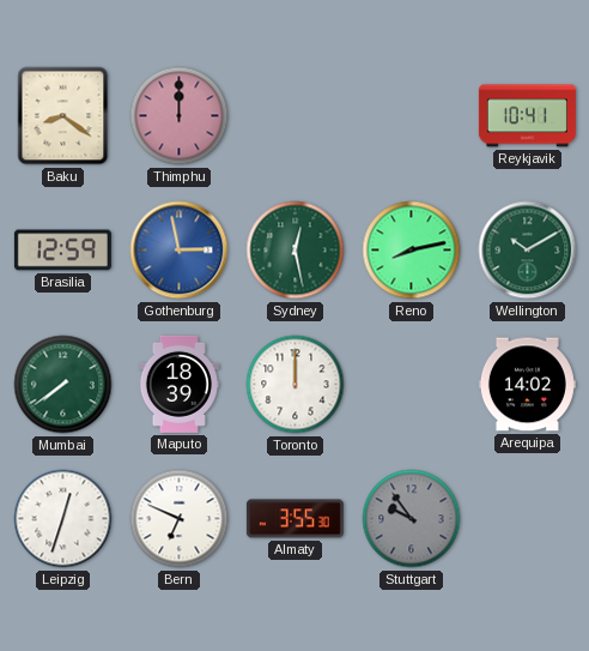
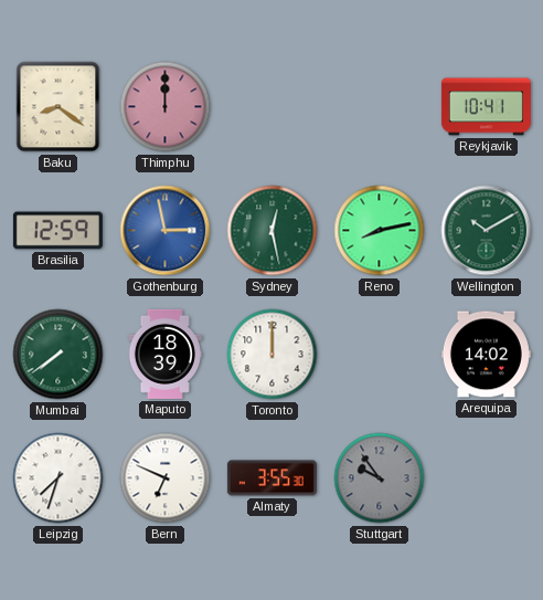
Leipzig: 12:33 -> 7:33 (58, 478)
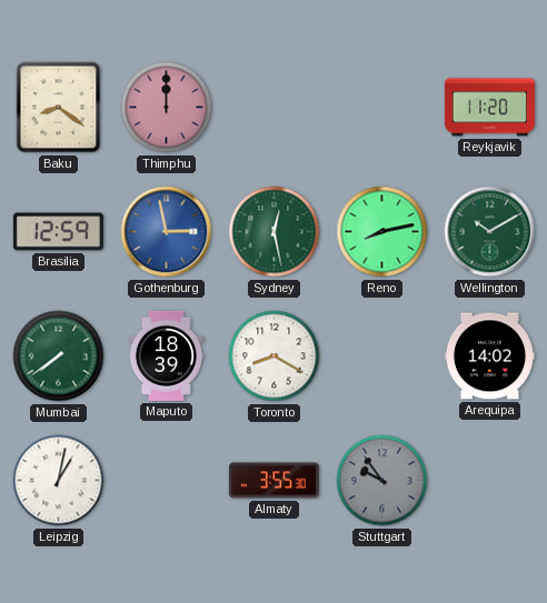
Reykjavik: 10:41 -> 11:20 (489, 108)
Toronto: 12:00 -> 8:20 (275, 356)
Leipzig: 7:33 -> 1:02 (59, 481)
Bern: 6:49 -> none (166, 478)
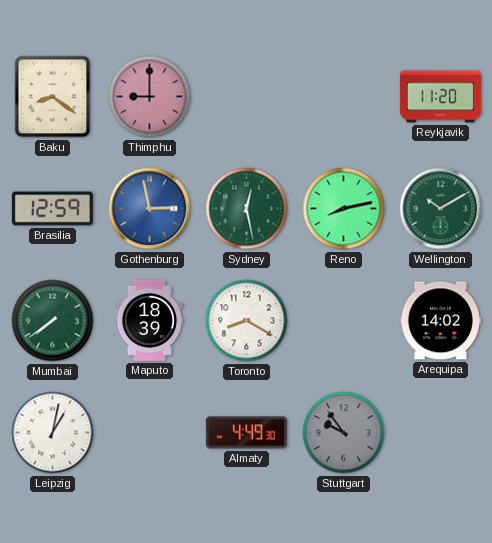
Thimphu: 12:00 -> 9:00 (150, 97)
Almaty: 3:55 -> 4:49 (246, 433)
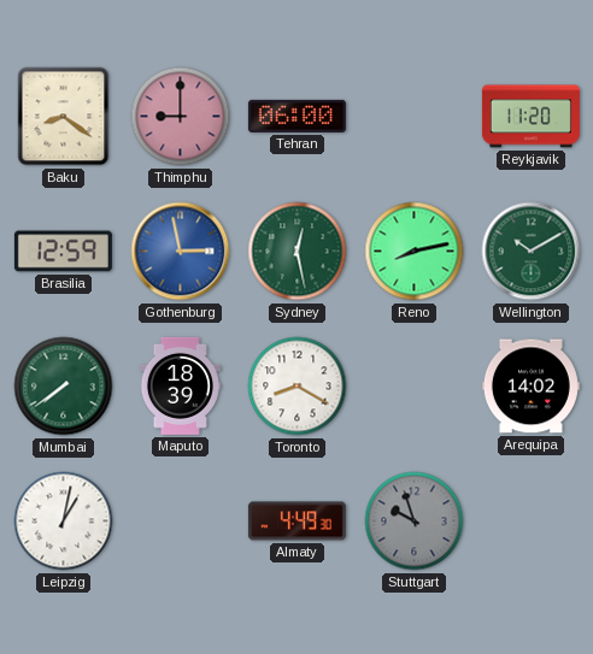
Tehran: none -> 06:00 (296, 116)
Stuttgart: 9:54 -> 9:57 (415, 522)
